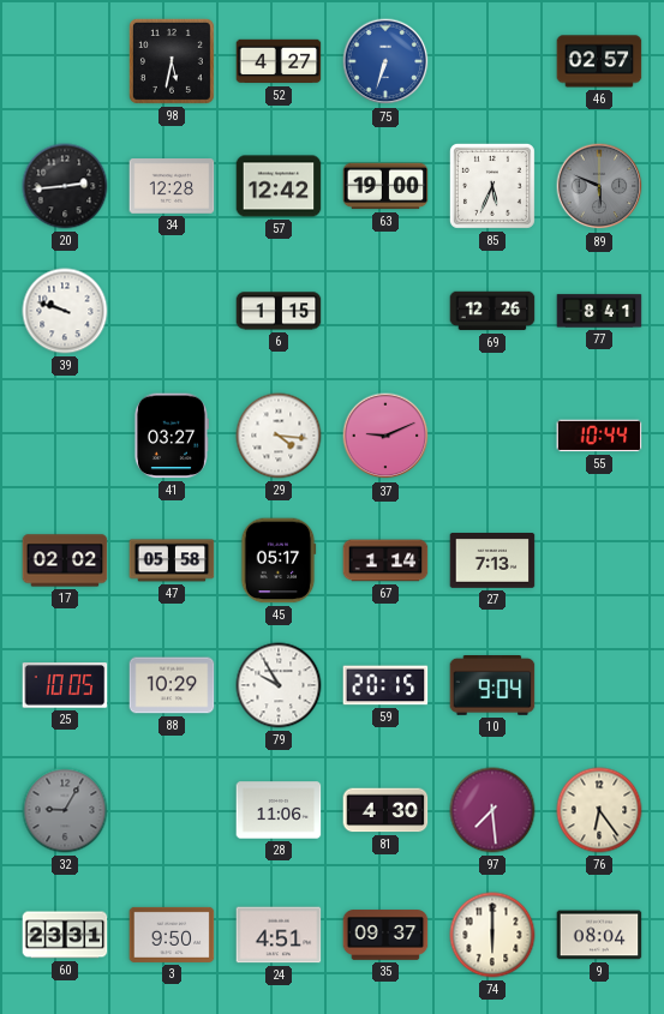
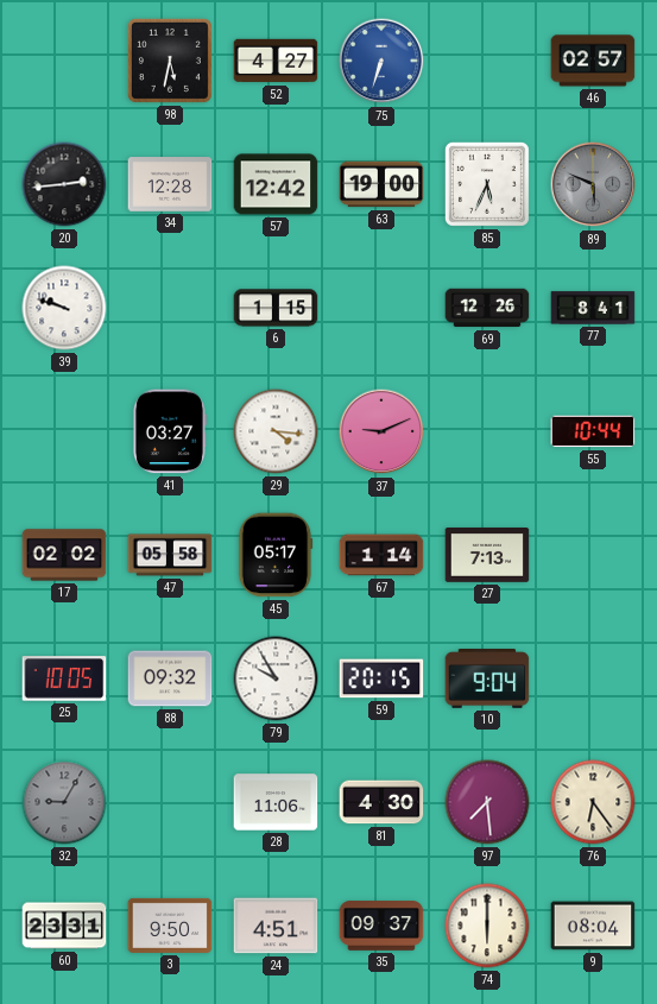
88: 10:29 -> 09:32 (170, 678)
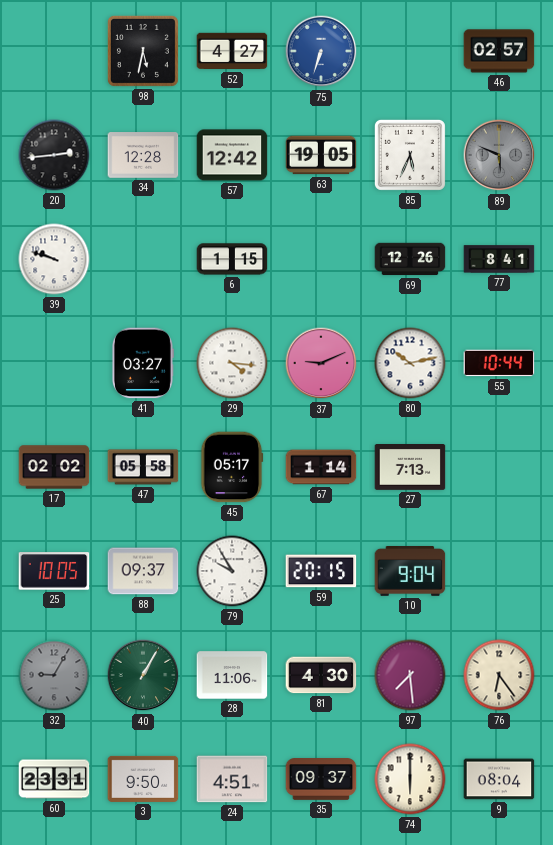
63: 19:00 -> 19:05 (321, 155)
80: none -> 10:13 (410, 363)
88: 09:32 -> 09:37 (143, 571)
40: none -> 1:05 (143, 675)
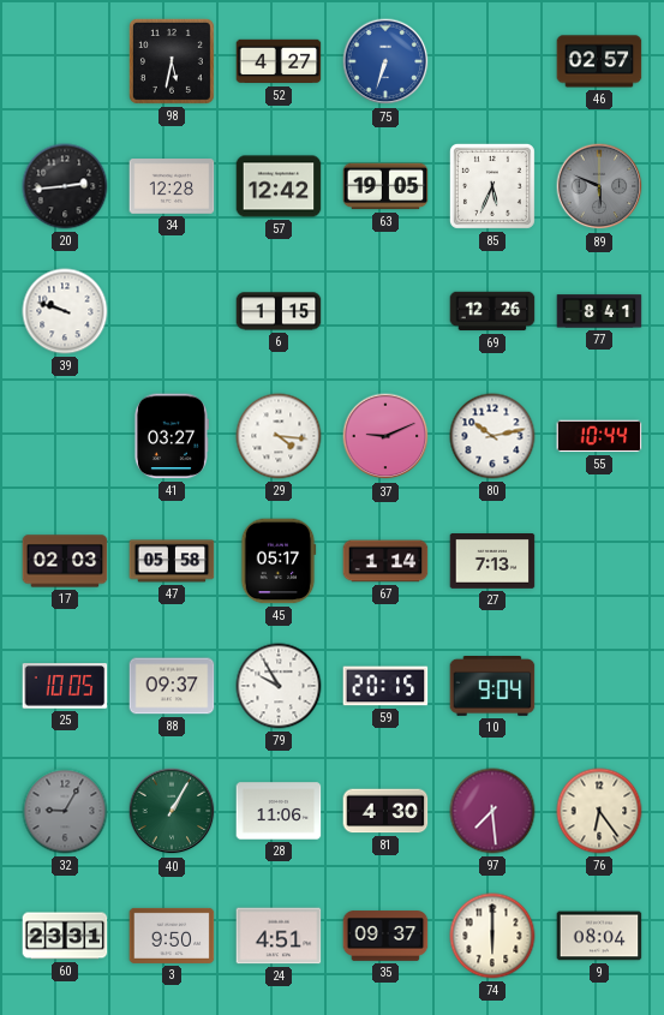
17: 02:02 -> 02:03 (65, 561)
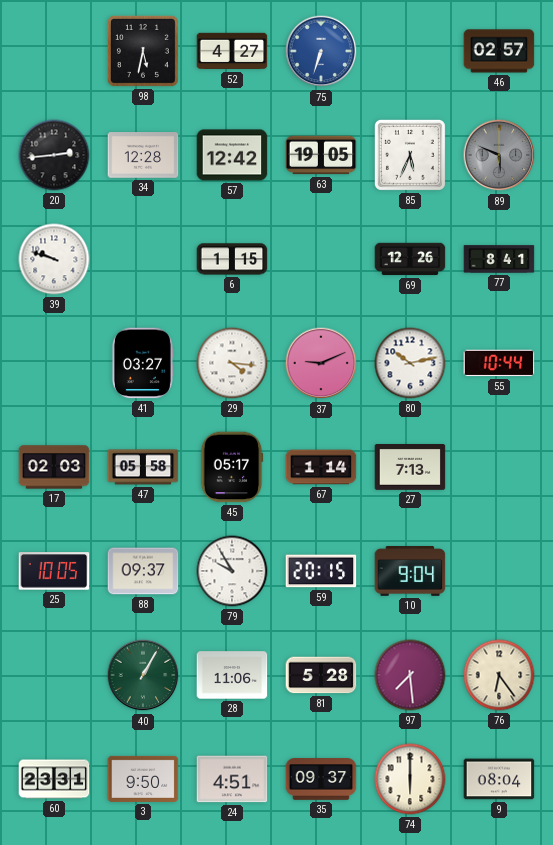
32: 9:05 -> none (65, 811)
81: 4:30 -> 5:28 (321, 675)
